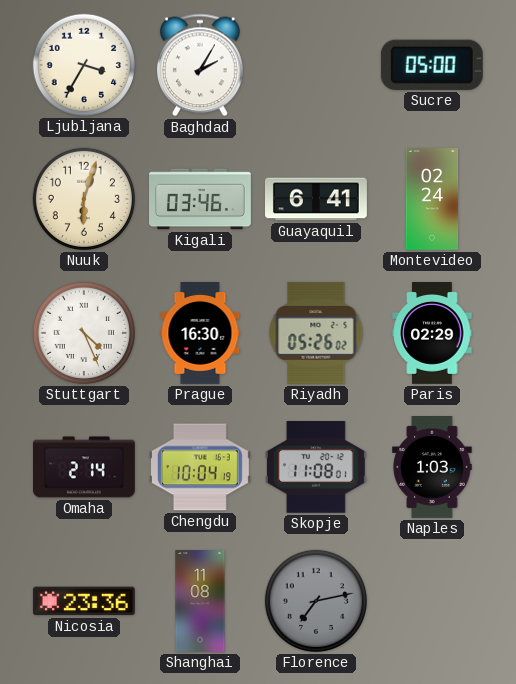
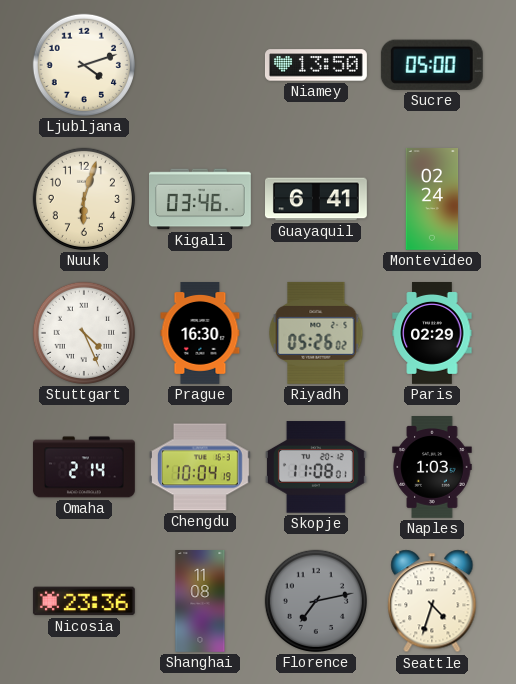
Ljubljana: 3:35 -> 4:12 (83, 65)
Baghdad: 2:05 -> none (200, 65)
Niamey: none -> 13:50 (316, 65)
Seattle: none -> 4:33 (432, 601)
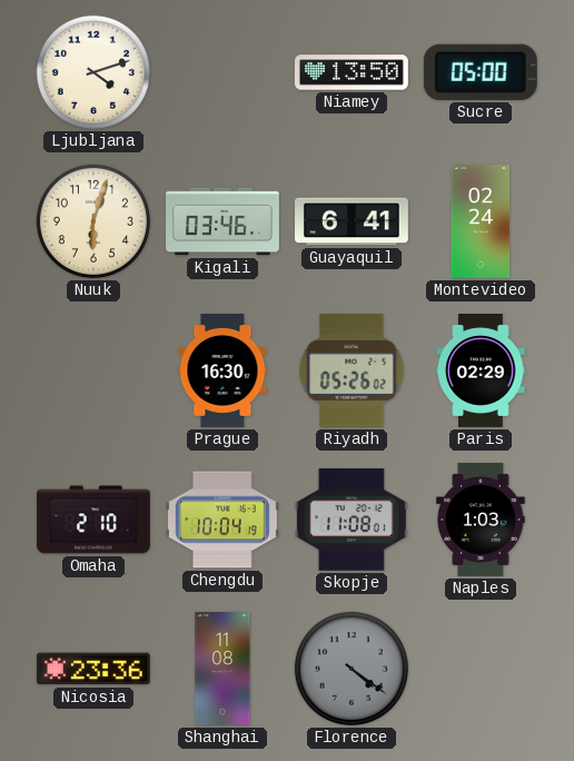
Stuttgart: 4:26 -> none (83, 333)
Omaha: 2:14 -> 2:10 (93, 520)
Florence: 7:13 -> 4:21 (350, 669)
Seattle: 4:33 -> none (432, 601)
